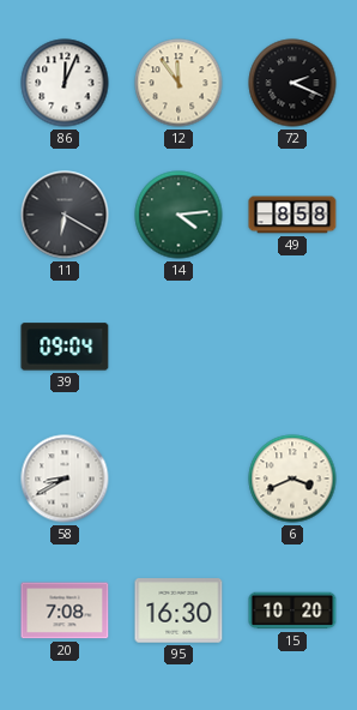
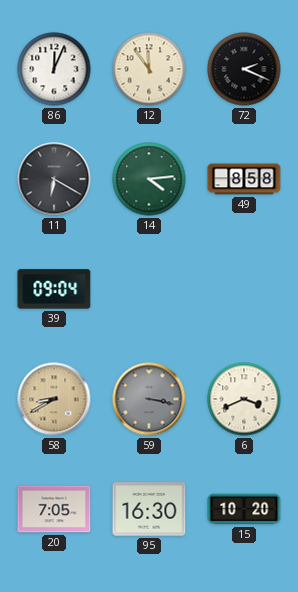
58 dial: white -> champagne (54, 399)
59: none -> 3:17 (149, 399)
20: 7:08 -> 7:05 (54, 509)
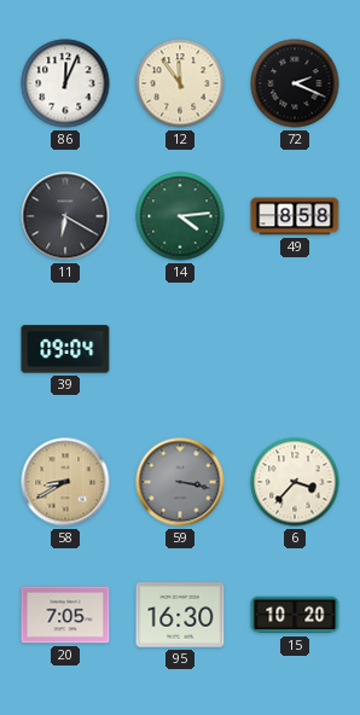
6: 3:41 -> 3:37 (295, 482)
